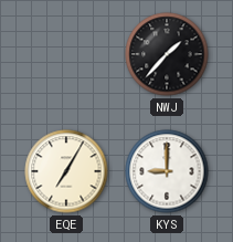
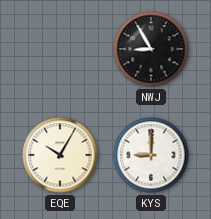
NWJ: 1:37 -> 8:55 (151, 49)
EQE: 7:05 -> 10:05 (60, 155)
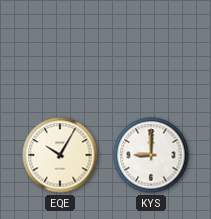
NWJ: 8:55 -> none (151, 49)
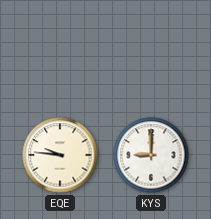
EQE: 10:05 -> 9:46 (60, 155)
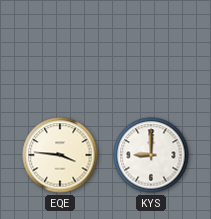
EQE: 9:46 -> 3:46 (60, 155)
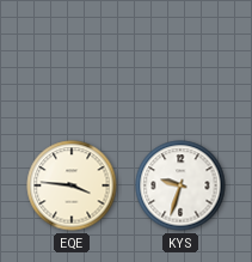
KYS: 9:00 -> 9:33 (180, 185)
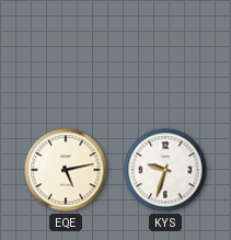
EQE: 3:46 -> 5:13 (66, 170)
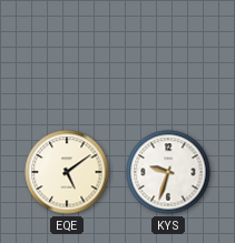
EQE: 5:13 -> 5:09 (67, 172)
